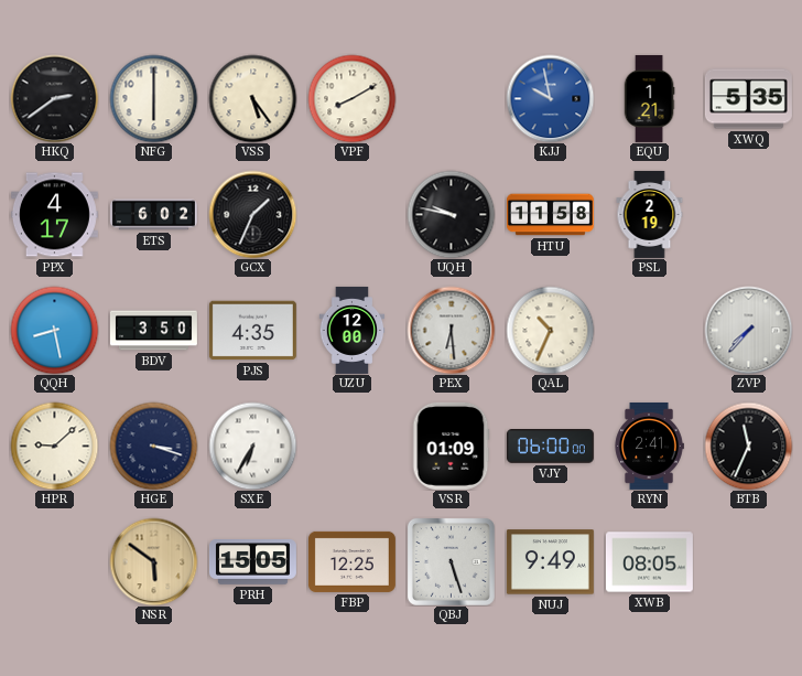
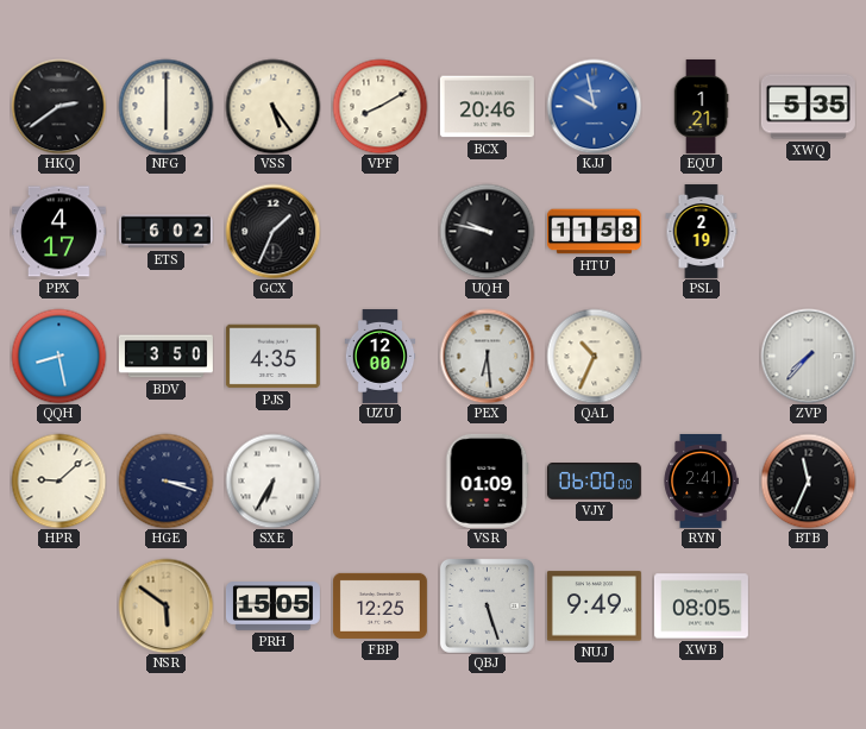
BCX: none -> 20:46 (487, 107)
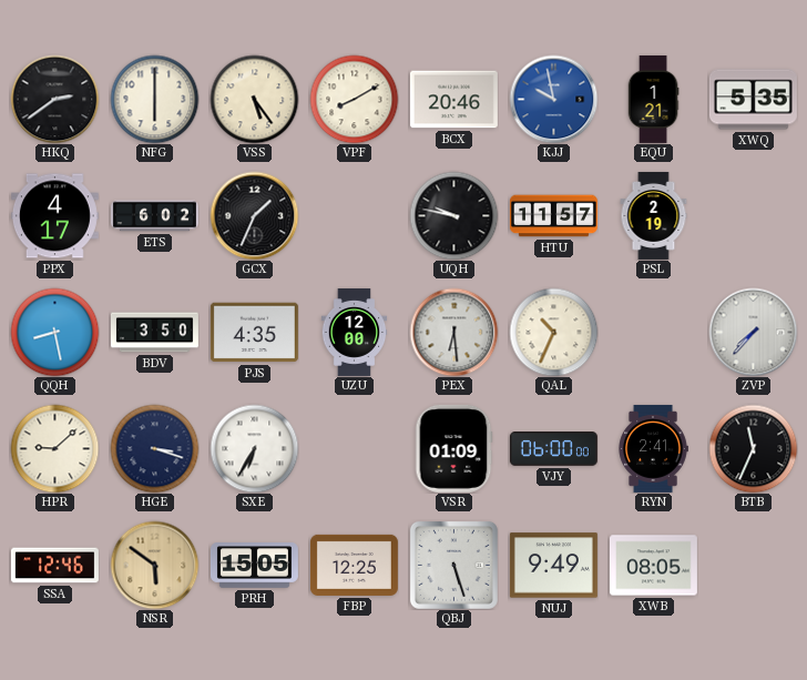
HTU: 11:58 -> 11:57 (553, 216)
SSA: none -> 12:46 (54, 566)
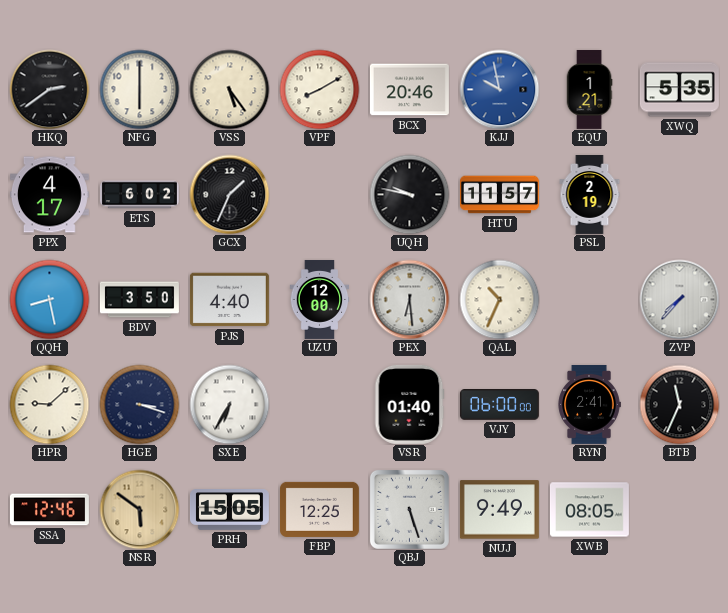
PJS: 4:35 -> 4:40 (229, 300)
VSR: 01:09 -> 01:40 (409, 404)
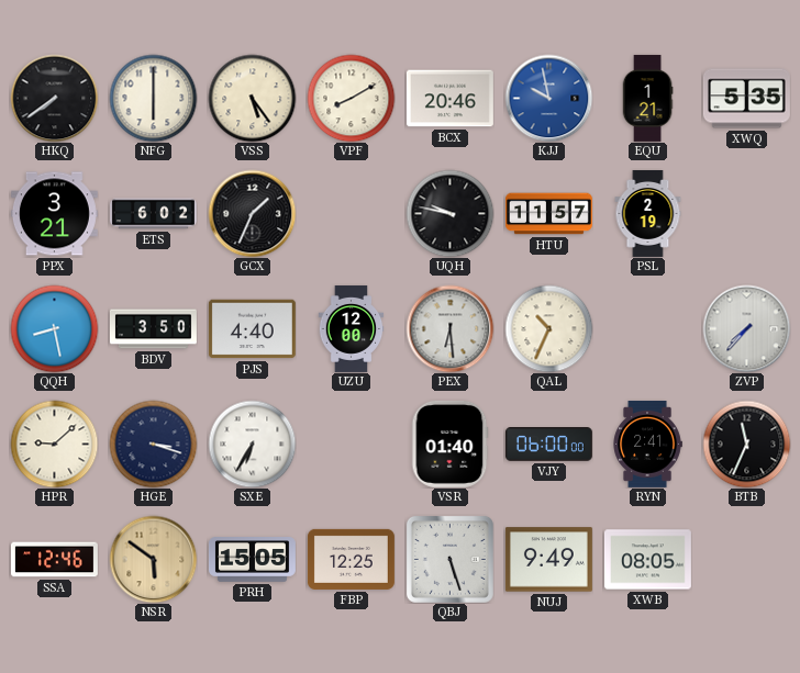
HKQ: 2:39 -> 7:39 (54, 98)
PPX: 4:17 -> 3:21 (54, 214)
